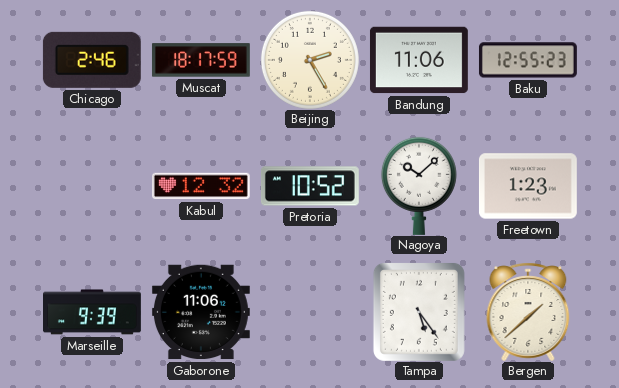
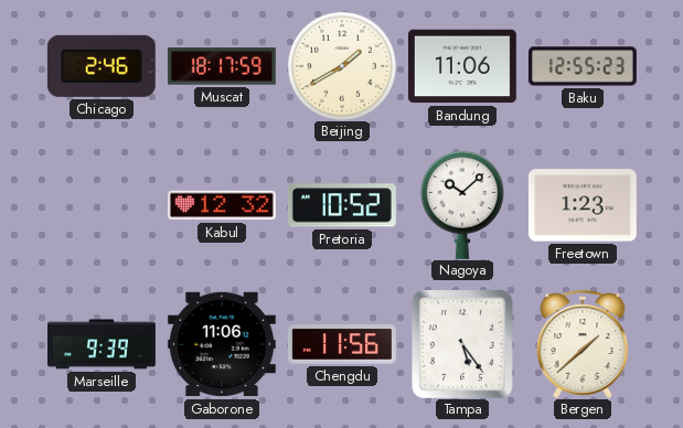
Beijing: 2:25 -> 1:40 (342, 66)
Chengdu: none -> 11:56 (342, 344)
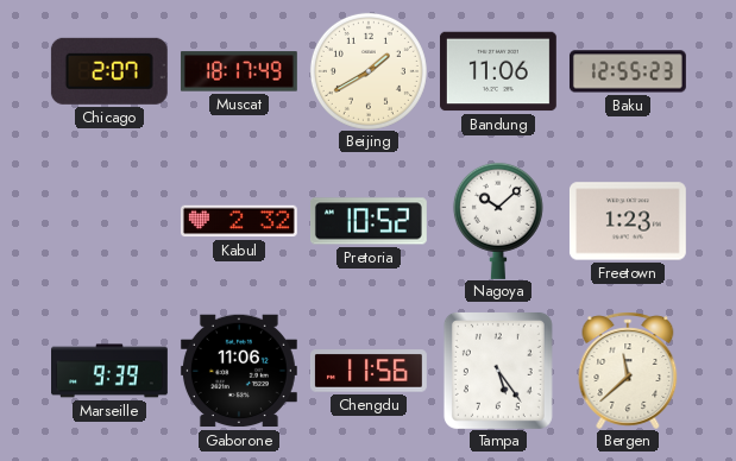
Chicago: 2:46 -> 2:07 (109, 71)
Muscat: 18:17:59 -> 18:17:49 (239, 71)
Kabul: 12:32 -> 2:32 (239, 221)
Bergen: 1:38 -> 11:38 (628, 371)
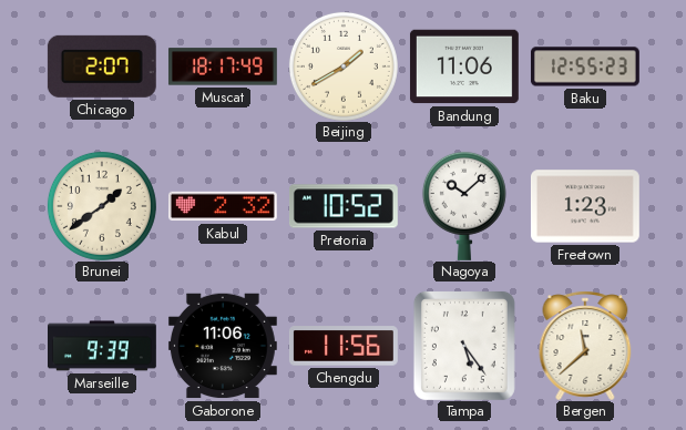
Brunei: none -> 1:39 (102, 206)
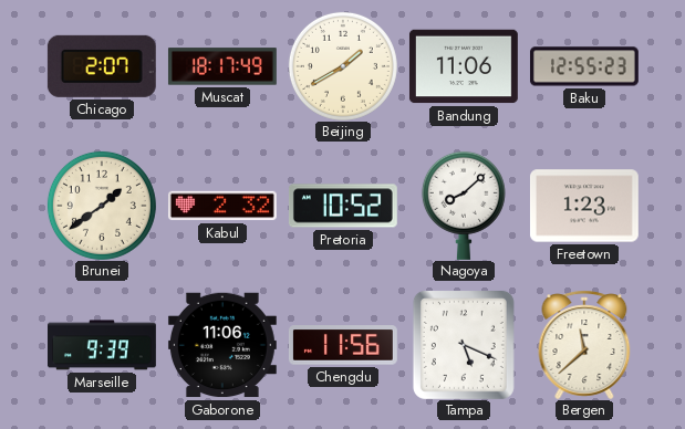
Nagoya: 10:08 -> 8:08 (464, 206)
Tampa: 5:24 -> 5:19 (464, 345)
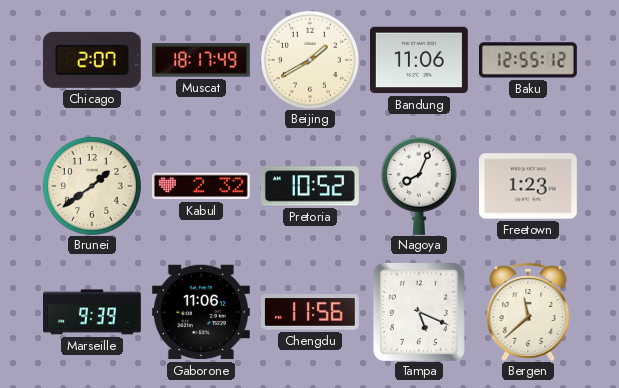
Baku: 12:55:23 -> 12:55:12 (528, 60)
Nagoya: 8:08 -> 8:04 (419, 186)
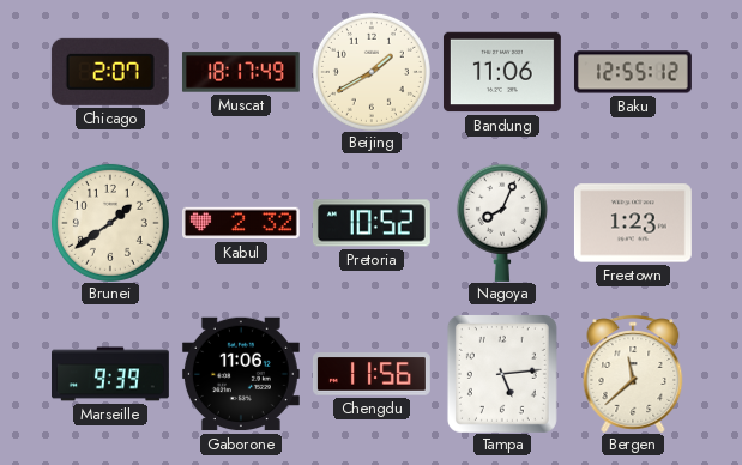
Tampa: 5:19 -> 5:14 (502, 374)
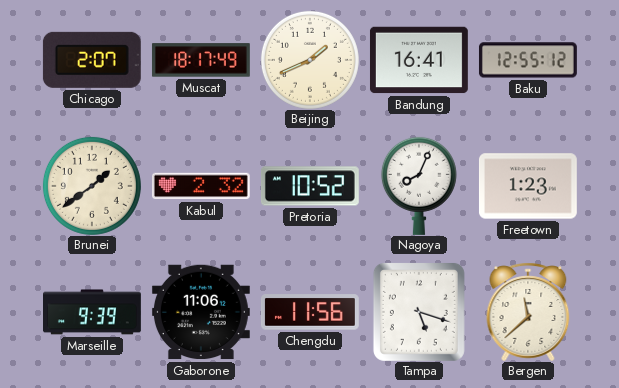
Beijing: 1:40 -> 1:41 (310, 60)
Bandung: 11:06 -> 16:41 (419, 60)
Tampa: 5:14 -> 5:18 (419, 312)
